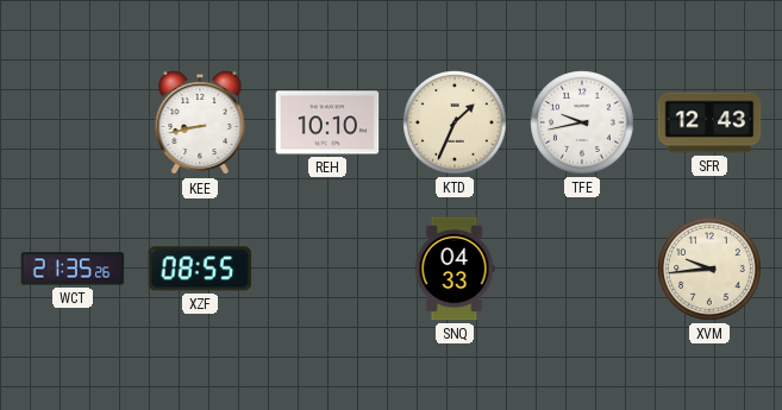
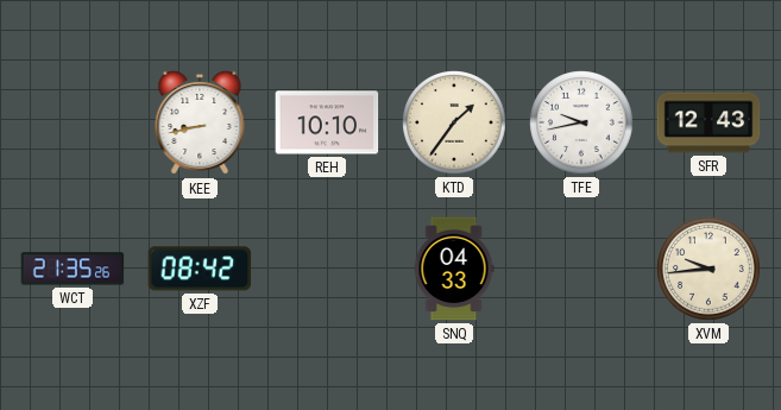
KTD: 1:34 -> 1:36 (454, 122)
XZF: 08:55 -> 08:42 (200, 269)
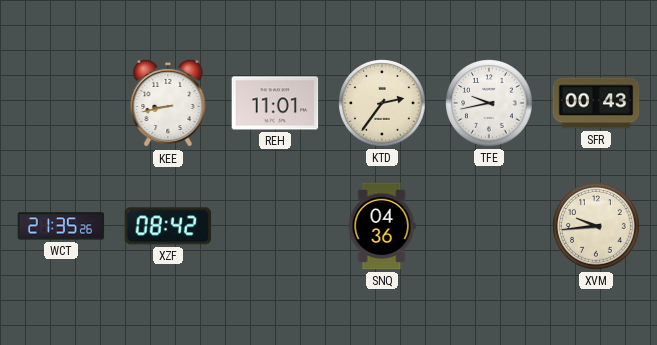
REH: 10:10 -> 11:01 (275, 103)
KTD: 1:36 -> 2:36 (382, 103)
SFR: 12:43 -> 00:43 (596, 103)
SNQ: 04:33 -> 04:36 (382, 226)
